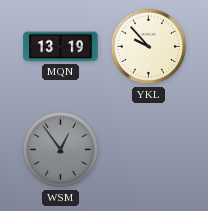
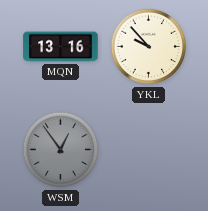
MQN: 13:19 -> 13:16 (61, 47)
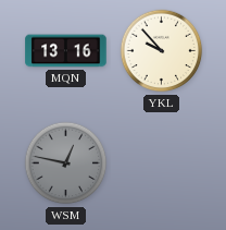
WSM: 12:54 -> 12:47 (66, 164)
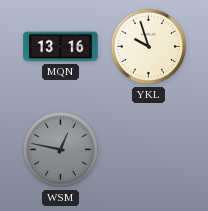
YKL: 9:53 -> 9:57 (149, 47)
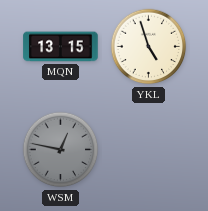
MQN: 13:16 -> 13:15 (61, 47)
YKL: 9:57 -> 4:57 (149, 47)
